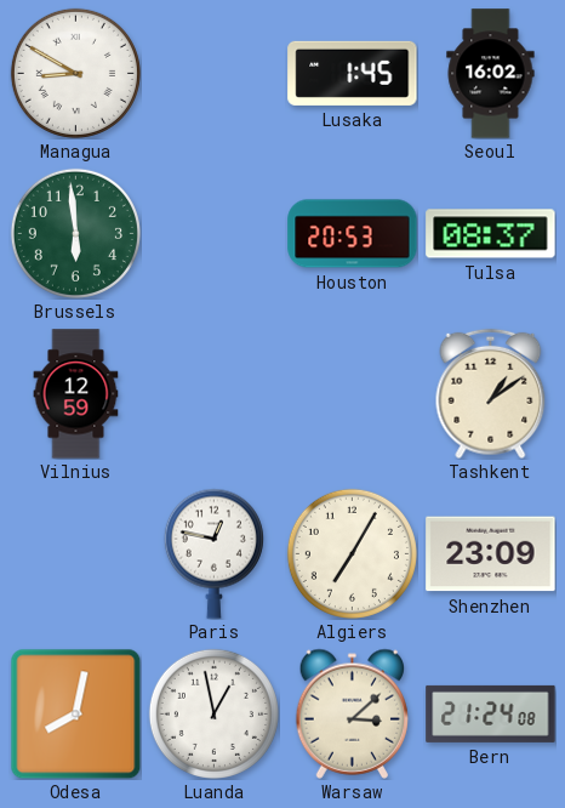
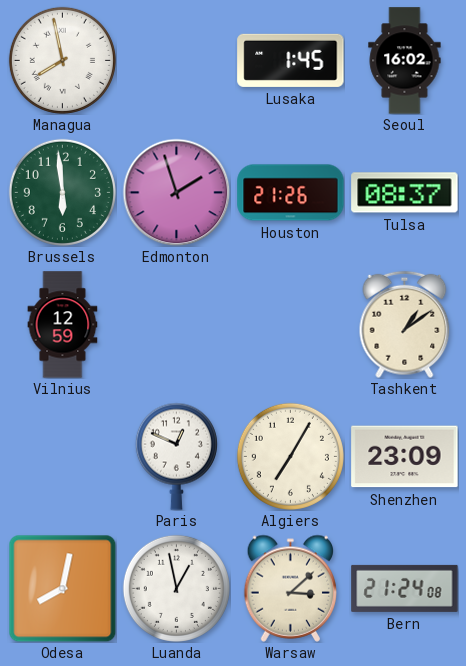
Managua: 8:50 -> 7:58 (62, 60)
Edmonton: none -> 1:57 (176, 192)
Houston: 20:53 -> 21:26 (291, 193)
Paris: 12:47 -> 12:49 (176, 456)
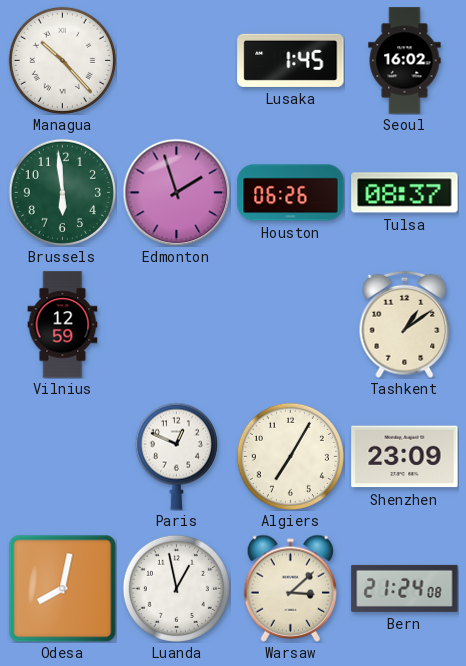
Managua: 7:58 -> 10:23 (62, 60)
Houston: 21:26 -> 06:26 (291, 193)
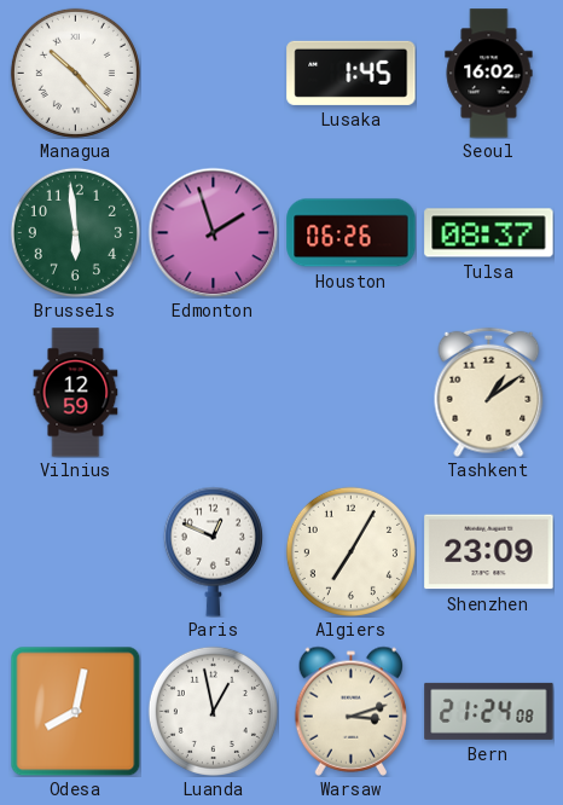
Warsaw: 3:08 -> 3:12 (352, 711)
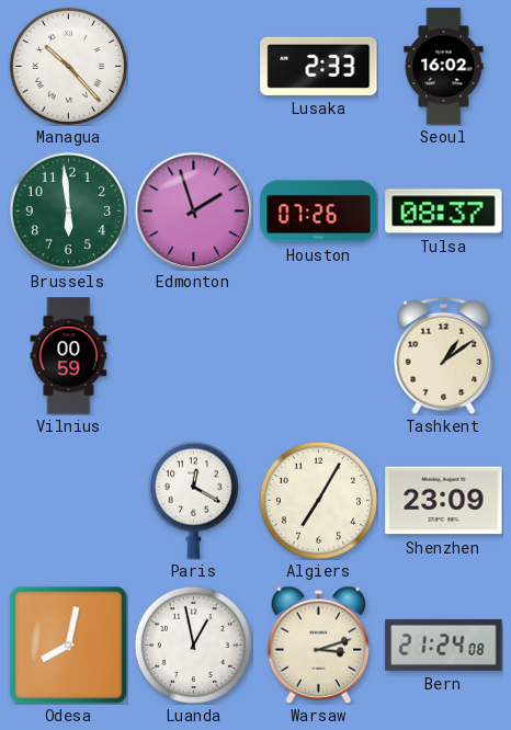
Lusaka: 1:45 -> 2:33 (319, 66)
Houston: 06:26 -> 07:26 (319, 212)
Vilnius: 12:59 -> 00:59 (69, 356)
Paris: 12:49 -> 12:20 (193, 500)
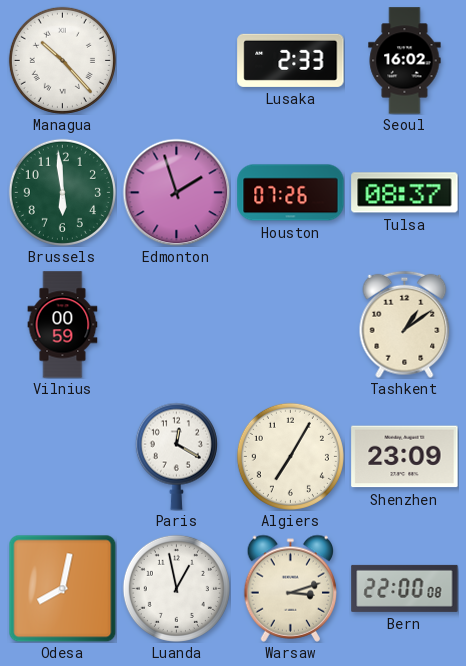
Bern: 21:24 -> 22:00 (405, 588)
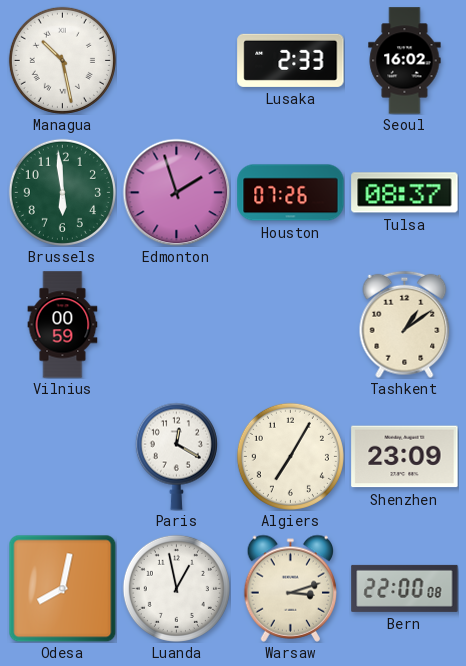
Managua: 10:23 -> 10:28 (62, 60)
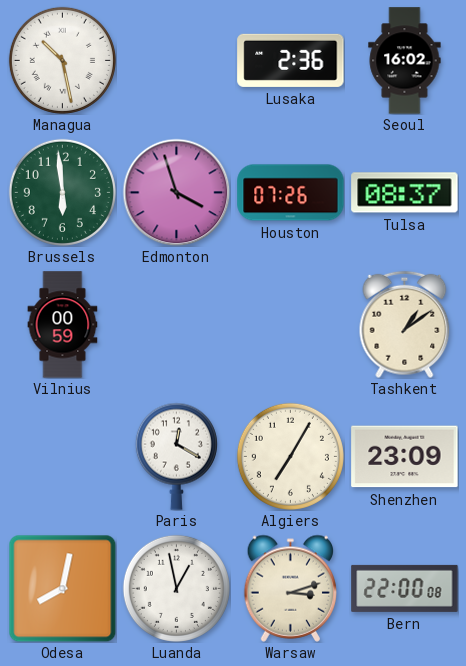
Lusaka: 2:33 -> 2:36 (291, 60)
Edmonton: 1:57 -> 3:57 (176, 192)
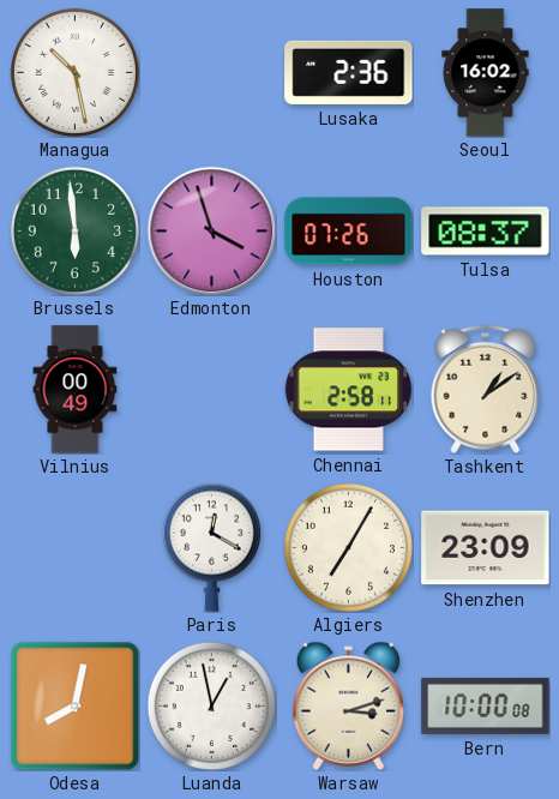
Vilnius: 00:59 -> 00:49 (76, 390)
Chennai: none -> 2:58 (348, 390)
Bern: 22:00 -> 10:00 (486, 705)
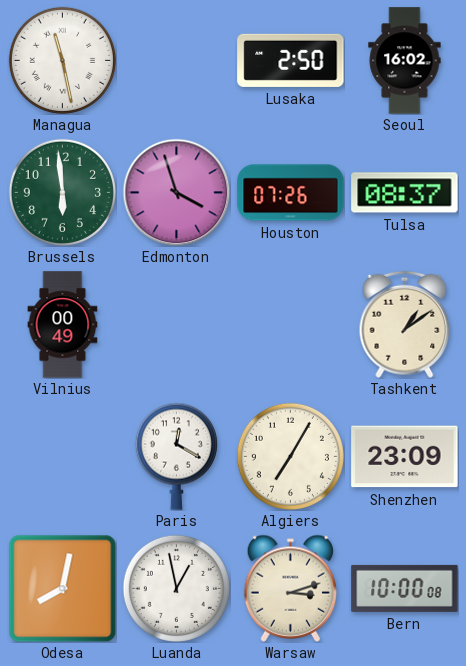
Managua: 10:28 -> 11:28 (62, 60)
Lusaka: 2:36 -> 2:50 (291, 60)
Chennai: 2:58 -> none (348, 390)
